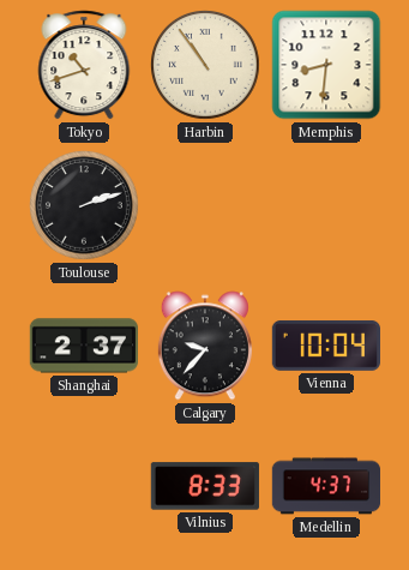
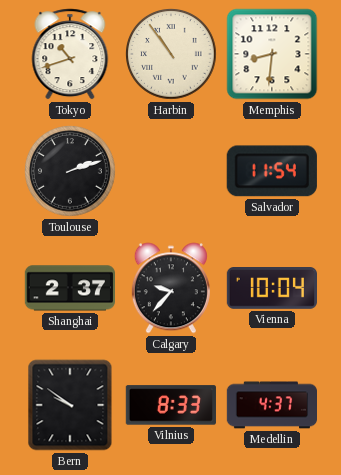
Salvador: none -> 11:54 (272, 171)
Bern: none -> 9:51 (70, 405)
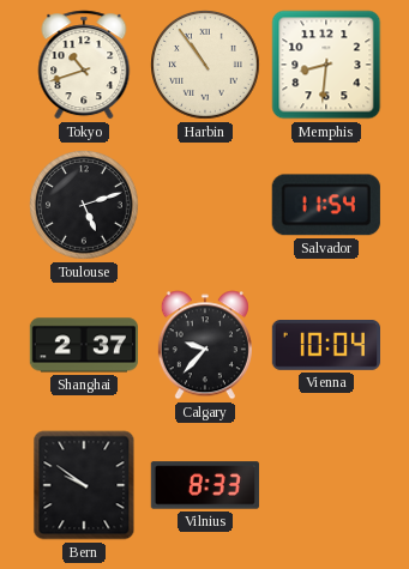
Toulouse: 2:12 -> 5:12 (85, 206)
Medellin: 4:37 -> none (271, 405)
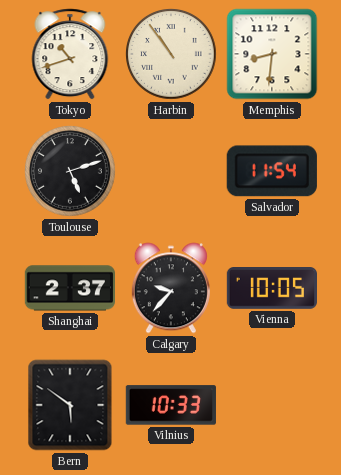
Vienna: 10:04 -> 10:05 (271, 289)
Bern: 9:51 -> 5:51 (70, 405)
Vilnius: 8:33 -> 10:33 (170, 405)
